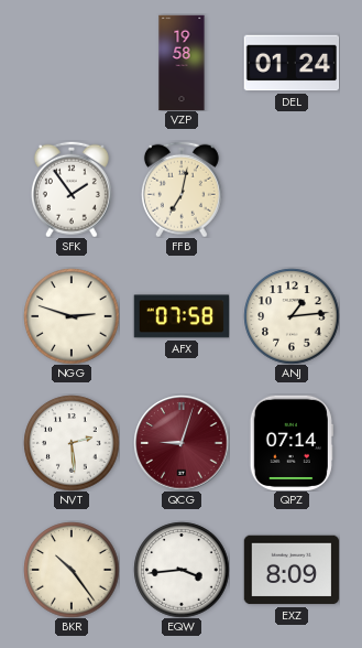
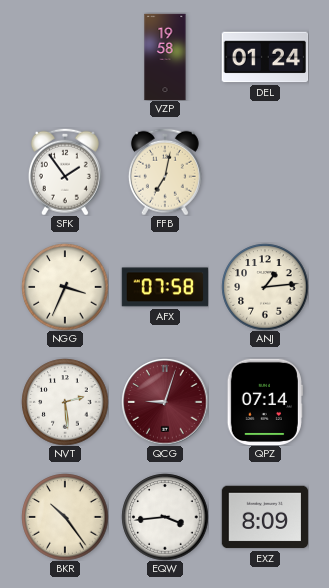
NGG: 2:48 -> 3:34 (65, 287)
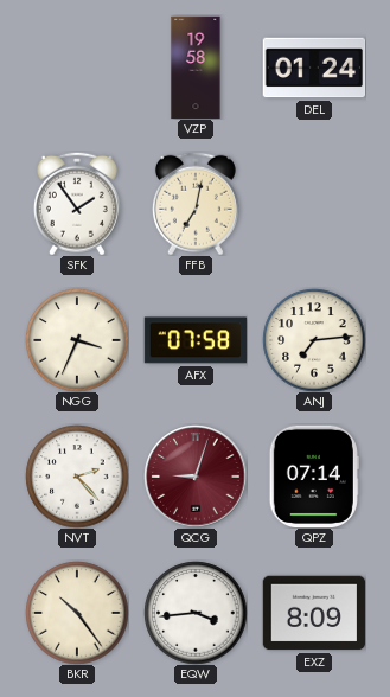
ANJ: 1:14 -> 7:14 (314, 340)
NVT: 2:29 -> 2:23 (77, 477)
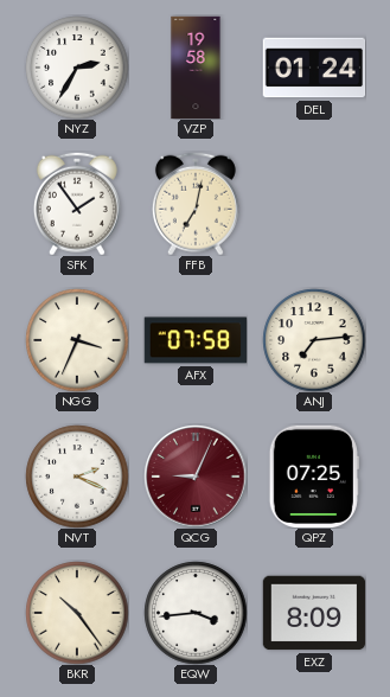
NYZ: none -> 2:35 (77, 68)
NVT: 2:23 -> 2:19 (77, 477)
QCG: 9:03 -> 9:04 (196, 477)
QPZ: 07:14 -> 07:25 (314, 477)
